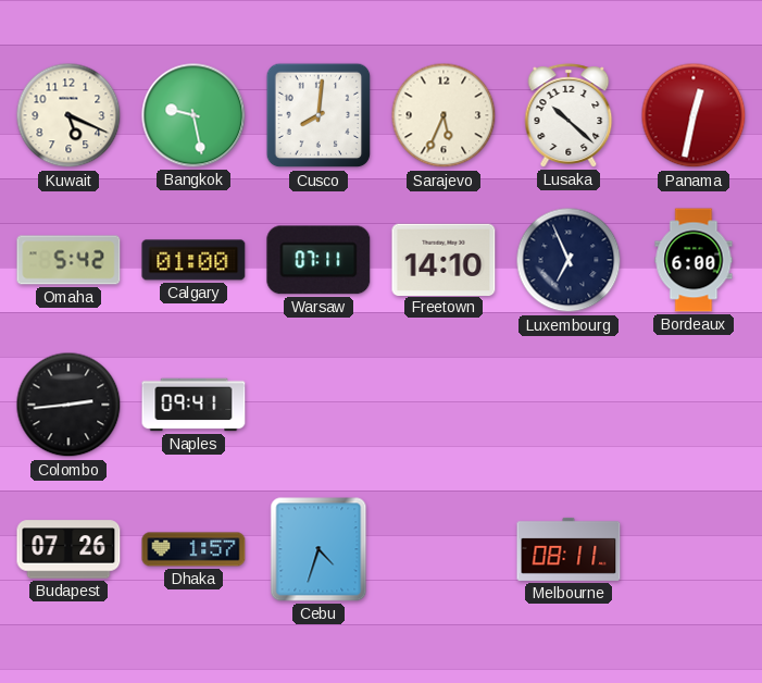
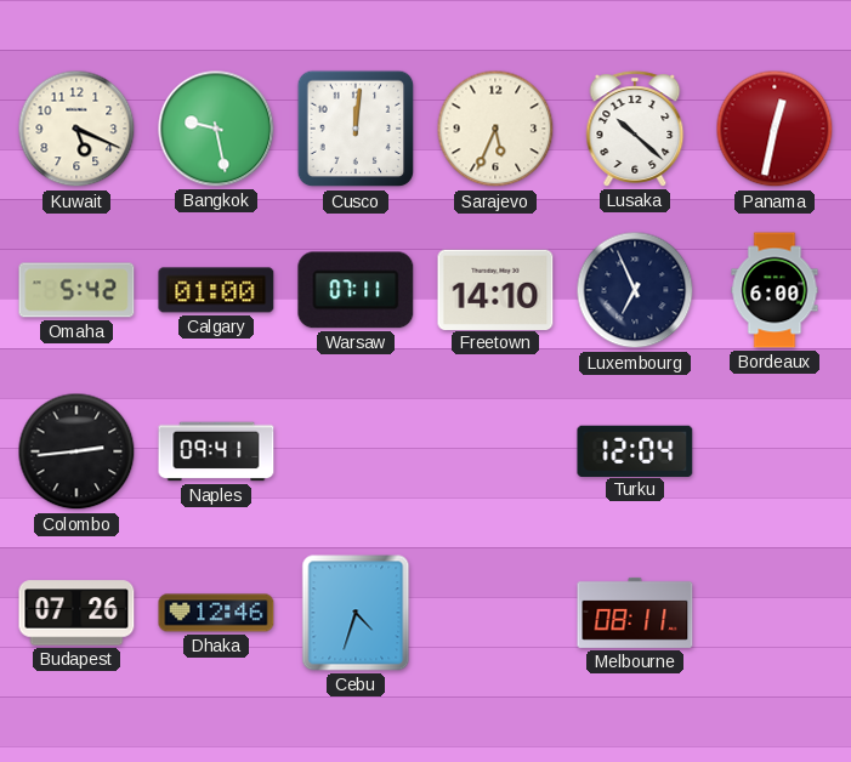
Cusco: 8:01 -> 12:01 (356, 129)
Turku: none -> 12:04 (635, 450)
Dhaka: 1:57 -> 12:46 (216, 613)
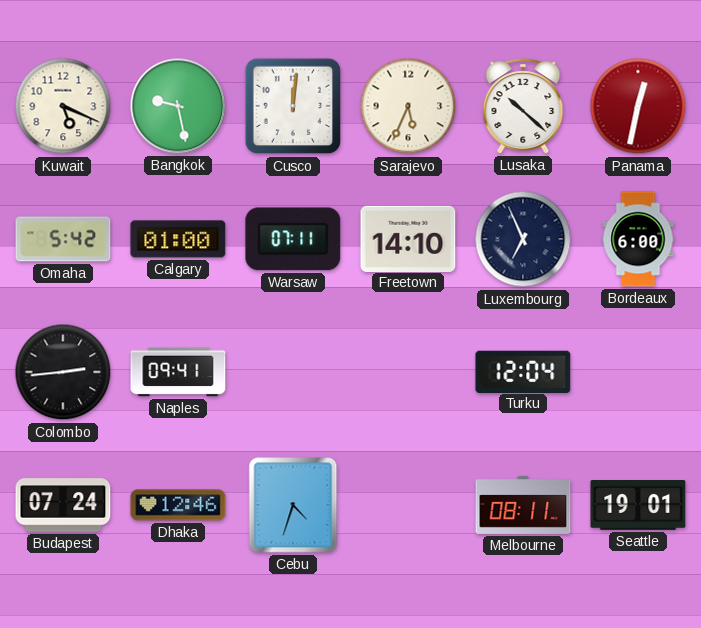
Budapest: 07:26 -> 07:24 (63, 505)
Seattle: none -> 19:01 (638, 506)
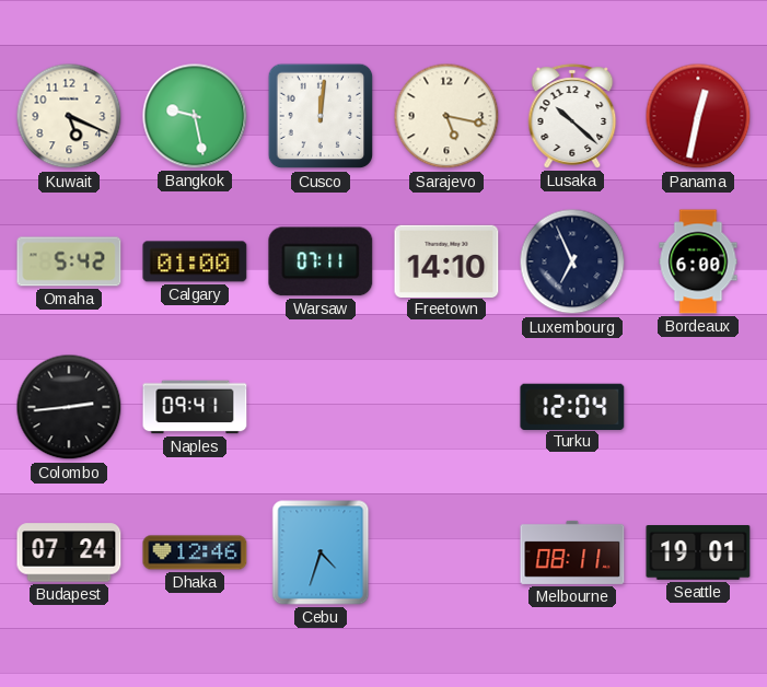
Sarajevo: 5:34 -> 5:17 (446, 116)
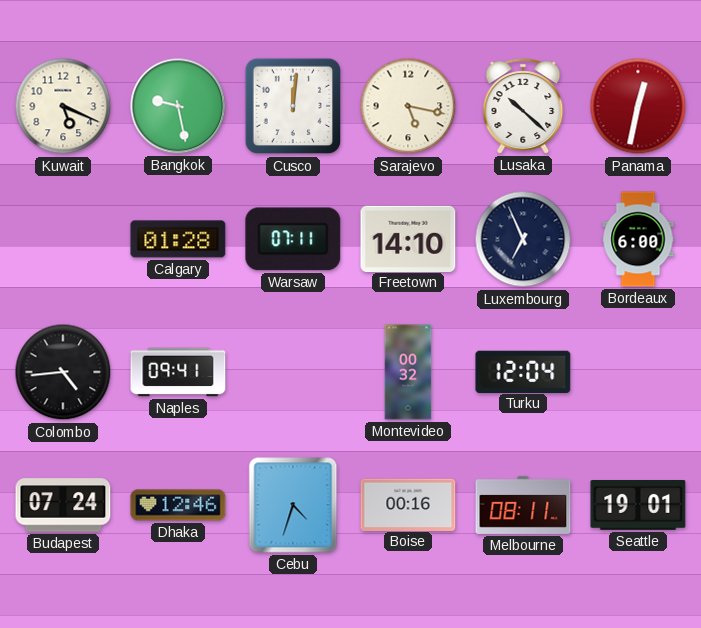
Omaha: 5:42 -> none (69, 261)
Calgary: 01:00 -> 01:28 (178, 239)
Colombo: 2:44 -> 4:44 (63, 372)
Montevideo: none -> 00:32 (408, 372)
Boise: none -> 00:16 (408, 504)
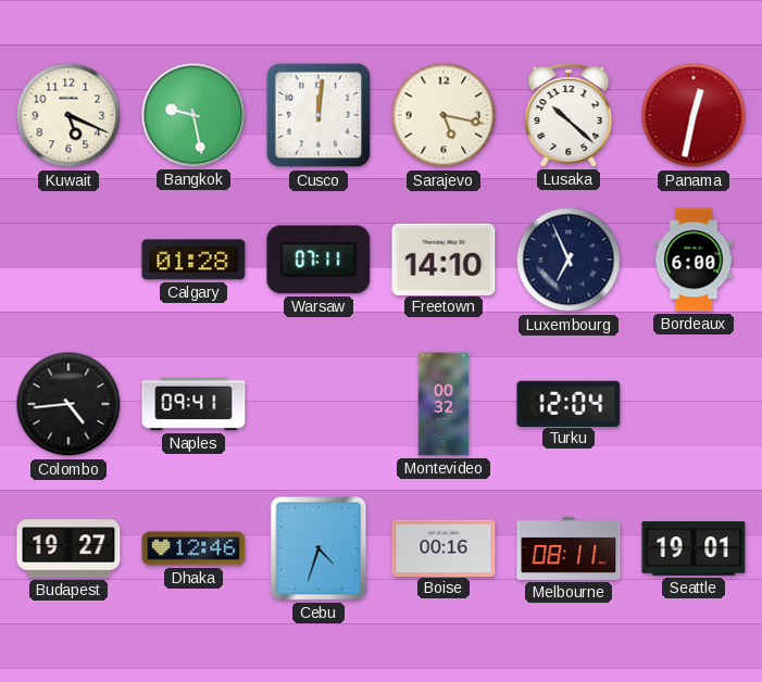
Budapest: 07:24 -> 19:27 (68, 548)
